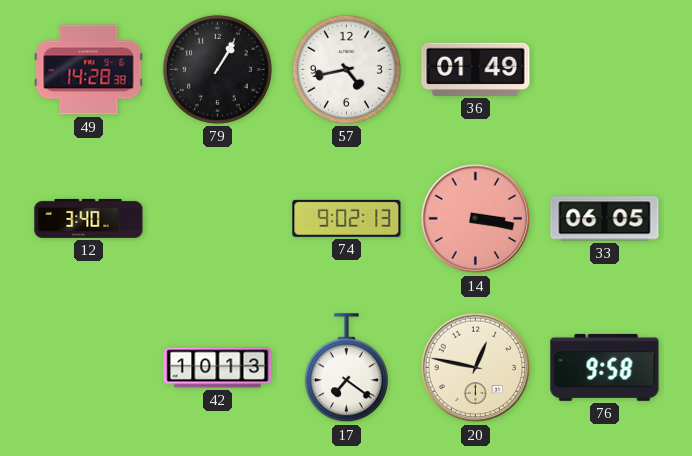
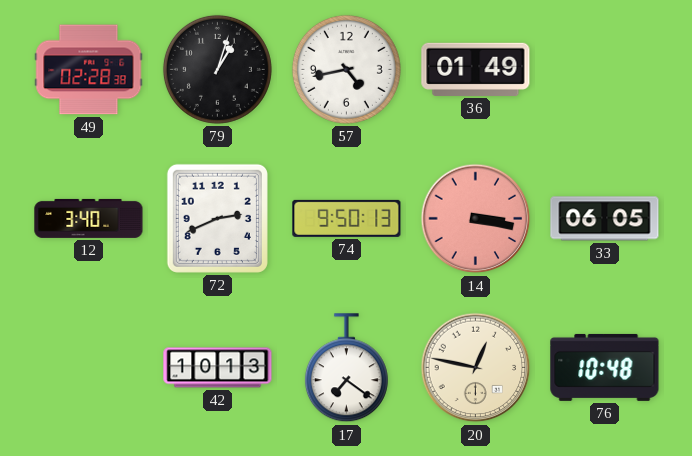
49: 14:28 -> 02:28 (89, 70)
79: 1:05 -> 1:03 (217, 69)
72: none -> 2:41 (217, 218)
74: 9:02 -> 9:50 (347, 218)
76: 9:58 -> 10:48 (605, 367)
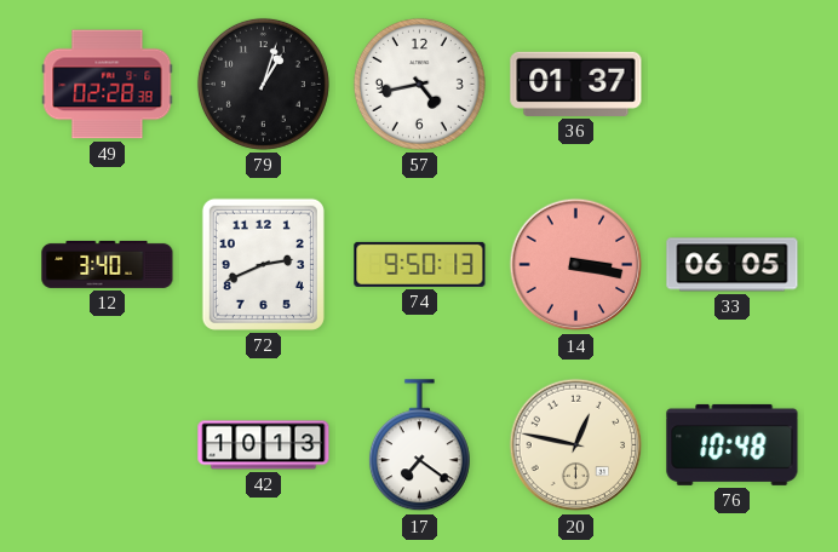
36: 01:49 -> 01:37 (576, 84)
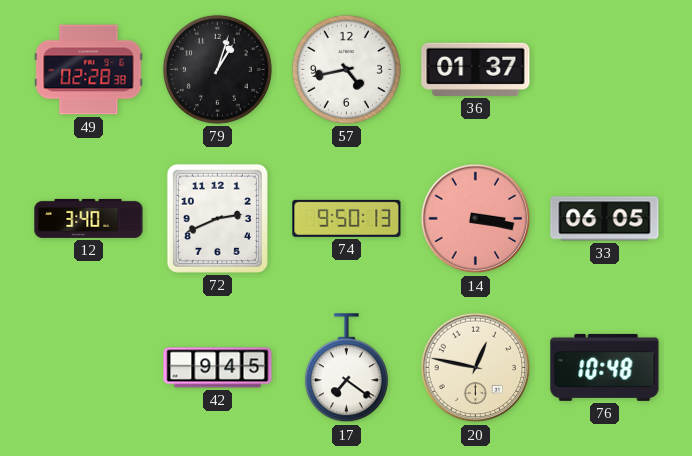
42: 10:13 -> 9:45 (218, 368)
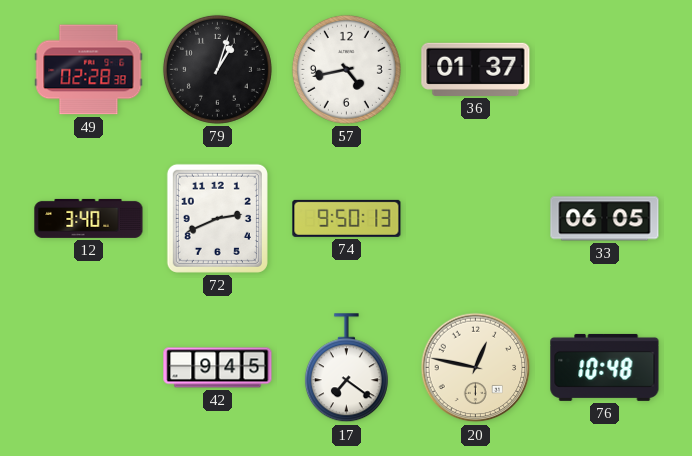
14: 3:17 -> none (476, 219)
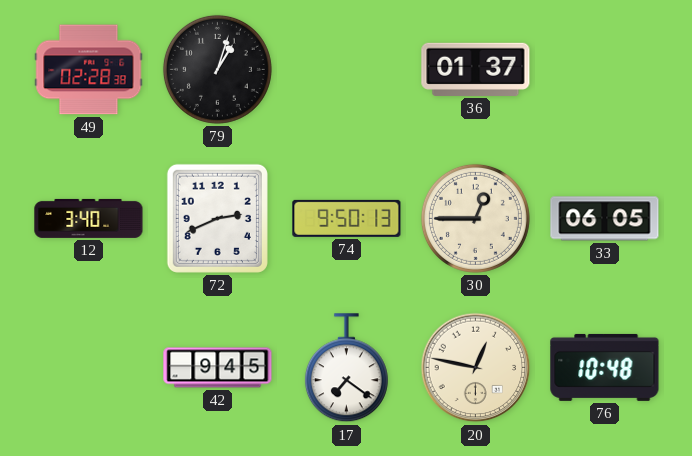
57: 4:43 -> none (346, 69)
30: none -> 12:45 (475, 218)
